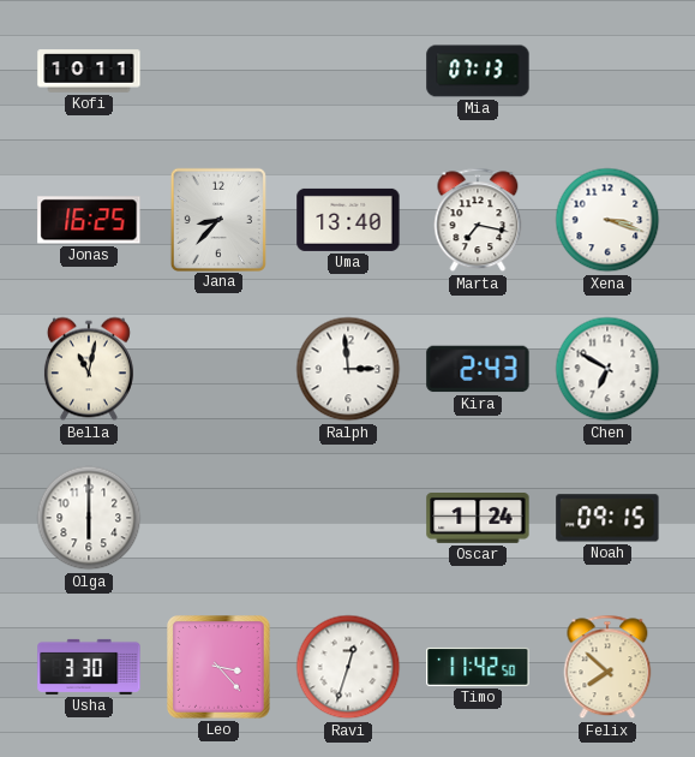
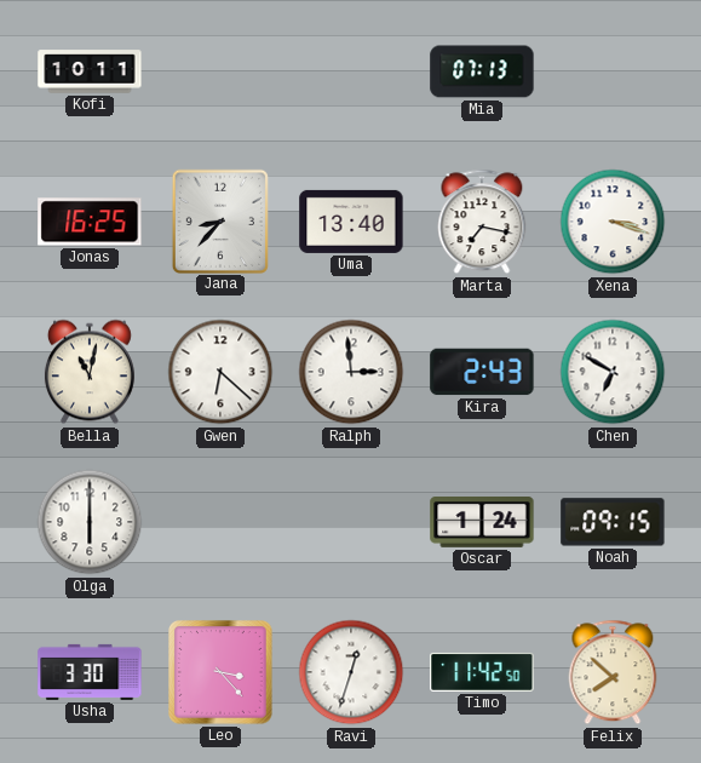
Gwen: none -> 6:22 (220, 372)
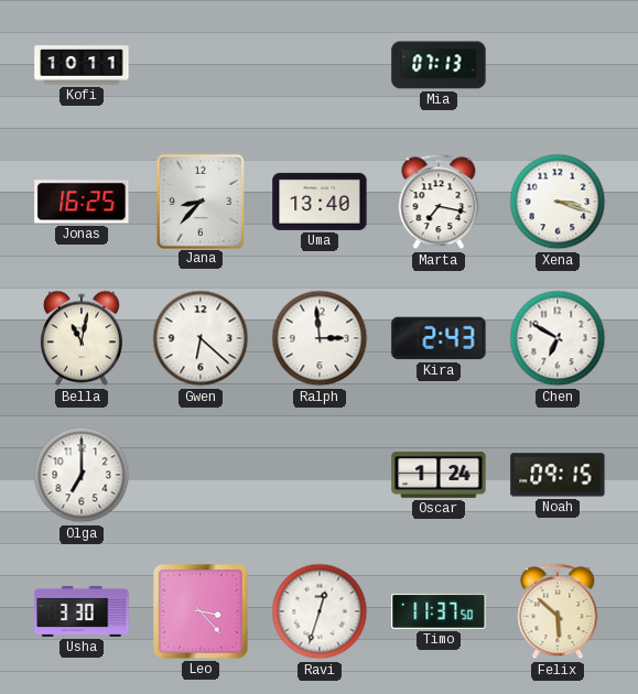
Olga: 6:00 -> 7:00 (82, 475)
Timo: 11:42 -> 11:37 (439, 611)
Felix: 7:52 -> 5:52 (558, 611)
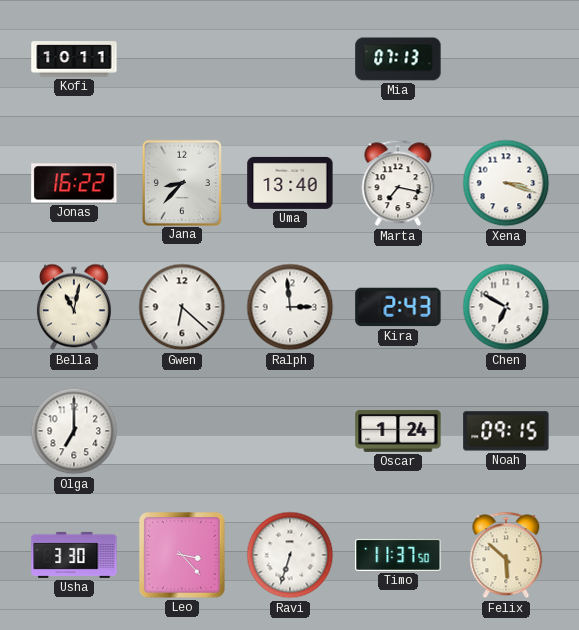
Jonas: 16:25 -> 16:22 (74, 183)
Ravi: 12:33 -> 6:33 (290, 555)
